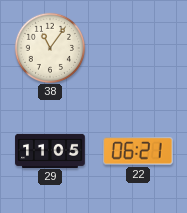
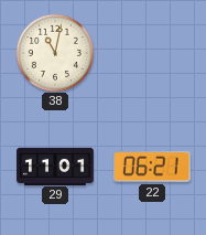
38: 11:06 -> 11:02 (54, 52)
29: 11:05 -> 11:01 (55, 165)
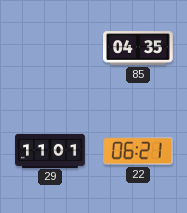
38: 11:02 -> none (54, 52)
85: none -> 04:35 (139, 48)
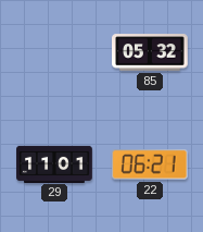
85: 04:35 -> 05:32 (151, 52)
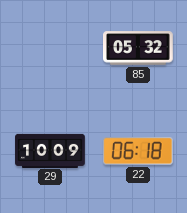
29: 11:01 -> 10:09 (50, 150)
22: 06:21 -> 06:18 (138, 151)
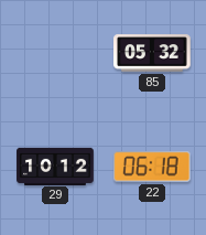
29: 10:09 -> 10:12 (55, 165)
